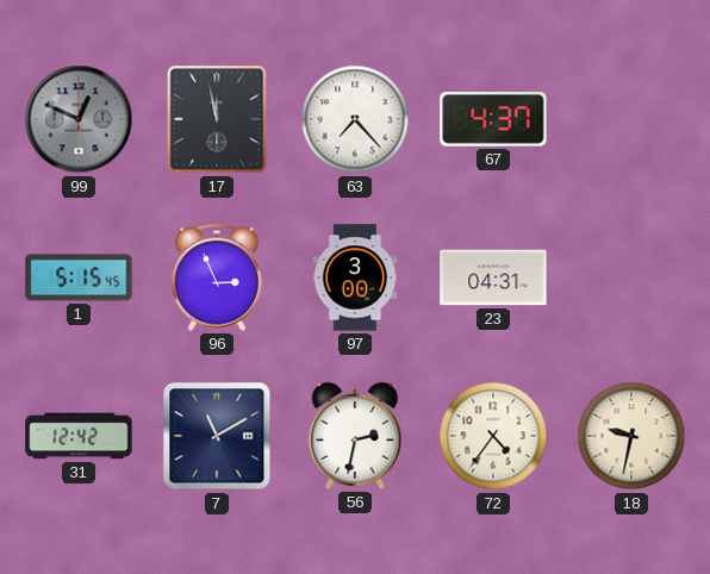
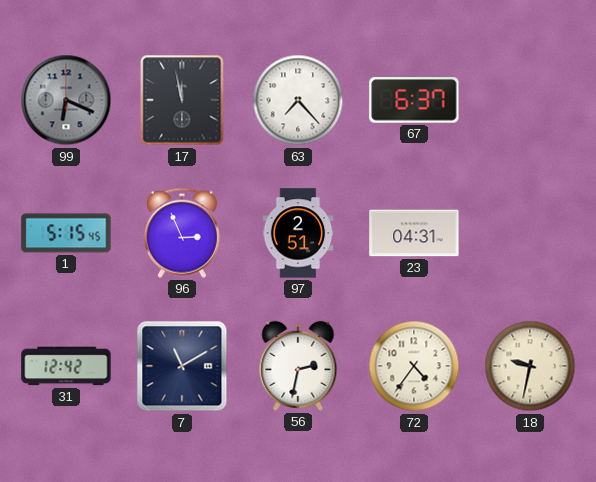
99: 12:49 -> 6:19 (66, 100)
67: 4:37 -> 6:37 (414, 100)
97: 3:00 -> 2:51 (298, 233)
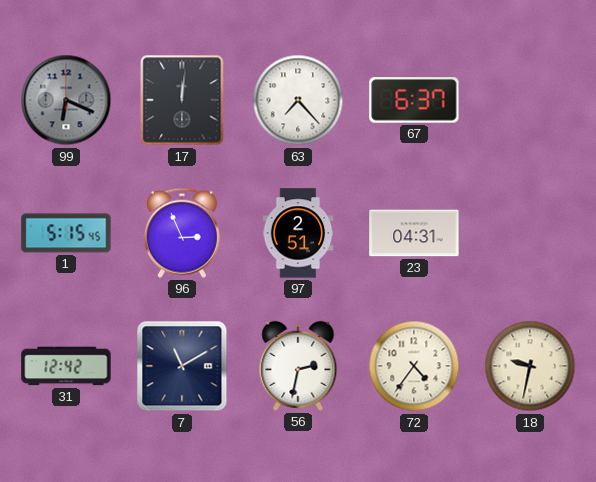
17: 11:58 -> 12:01 (182, 100)
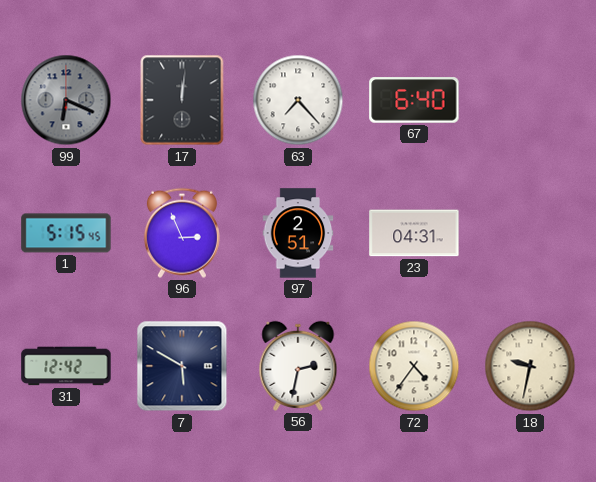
67: 6:37 -> 6:40 (414, 100)
7: 11:10 -> 5:50 (182, 366)
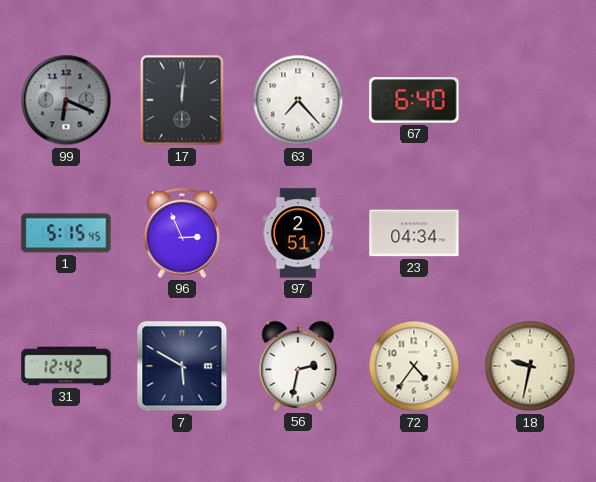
23: 04:31 -> 04:34 (414, 233)
